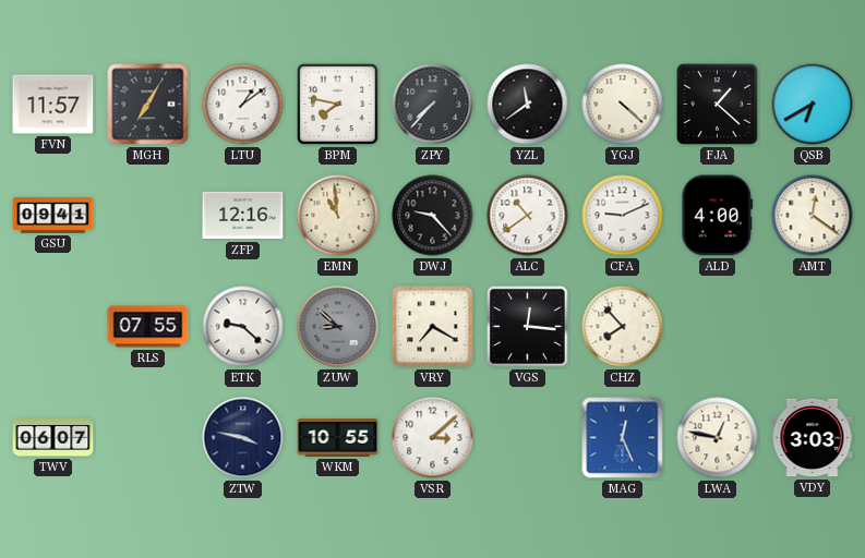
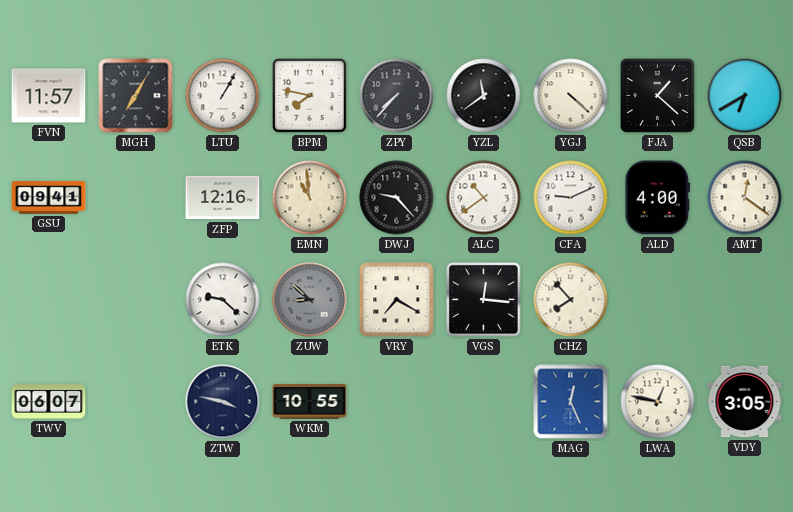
LTU: 1:09 -> 1:05 (223, 96)
RLS: 07:55 -> none (148, 327)
VSR: 3:08 -> none (433, 438)
VDY: 3:03 -> 3:05 (745, 402)
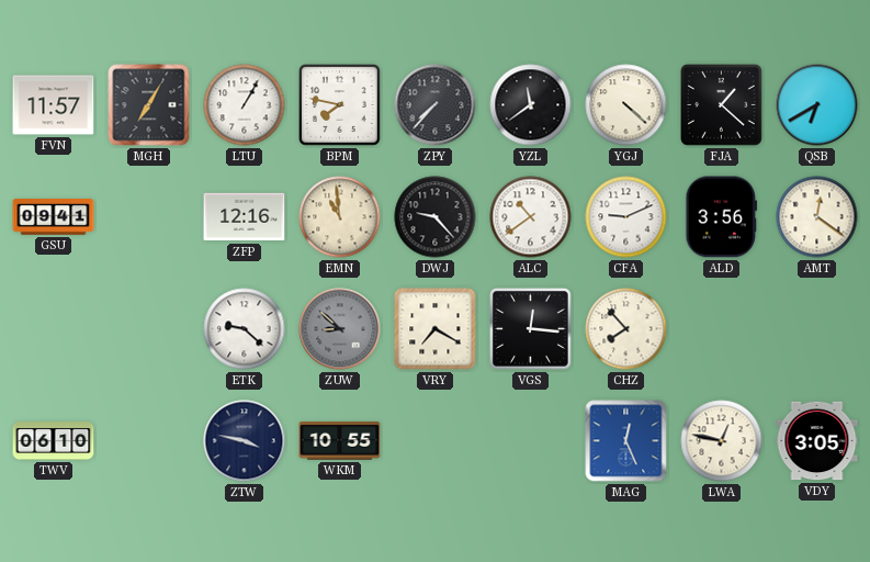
ALD: 4:00 -> 3:56 (722, 217)
TWV: 06:07 -> 06:10 (54, 441)
